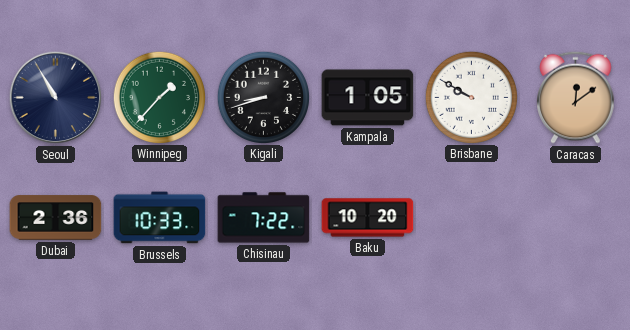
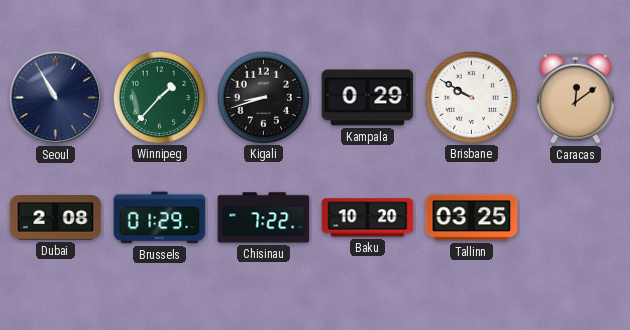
Kampala: 1:05 -> 0:29 (368, 98)
Dubai: 2:36 -> 2:08 (56, 218)
Brussels: 10:33 -> 01:29 (160, 218)
Tallinn: none -> 03:25 (472, 218)
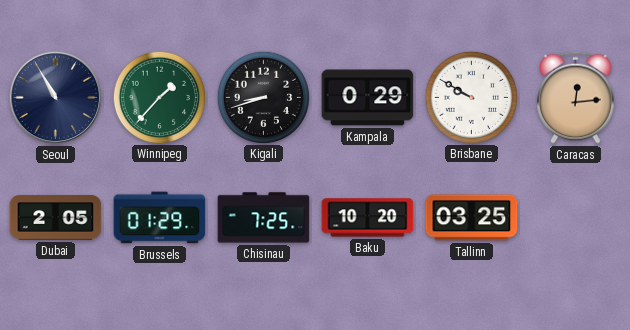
Caracas: 12:09 -> 12:14 (576, 97)
Dubai: 2:08 -> 2:05 (56, 218)
Chisinau: 7:22 -> 7:25 (264, 218)
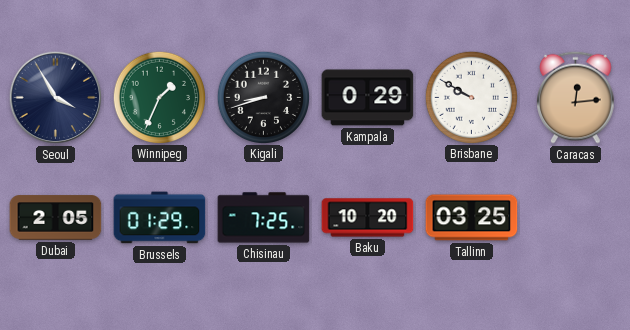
Seoul: 10:55 -> 3:55 (56, 98)
Winnipeg: 1:37 -> 1:34 (159, 97)
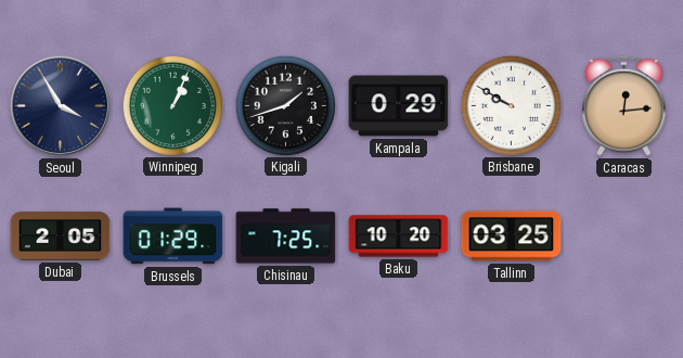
Winnipeg: 1:34 -> 1:04 (172, 105)
Kigali: 8:42 -> 1:42 (285, 105)
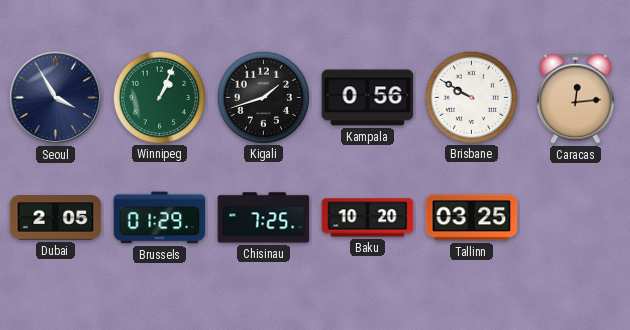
Kampala: 0:29 -> 0:56 (368, 98)
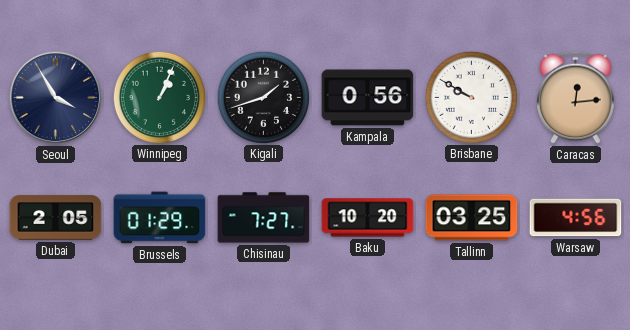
Chisinau: 7:25 -> 7:27 (264, 218)
Warsaw: none -> 4:56 (576, 218)
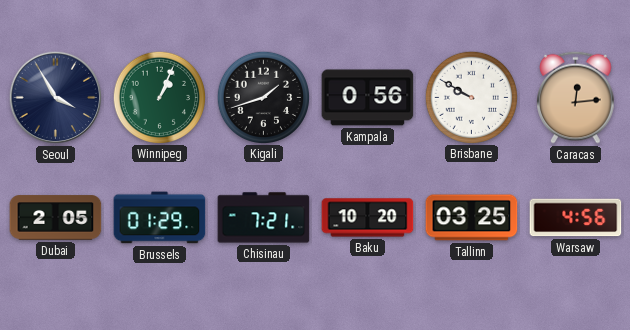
Chisinau: 7:27 -> 7:21 (264, 218)
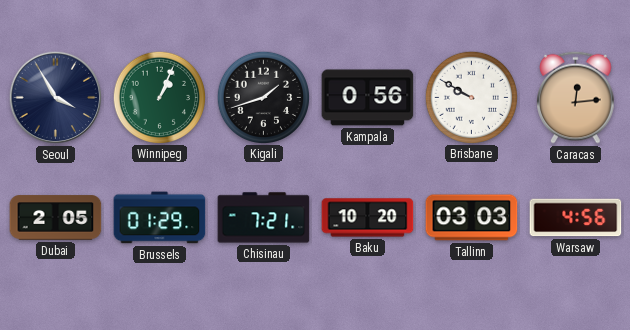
Tallinn: 03:25 -> 03:03 (472, 218)
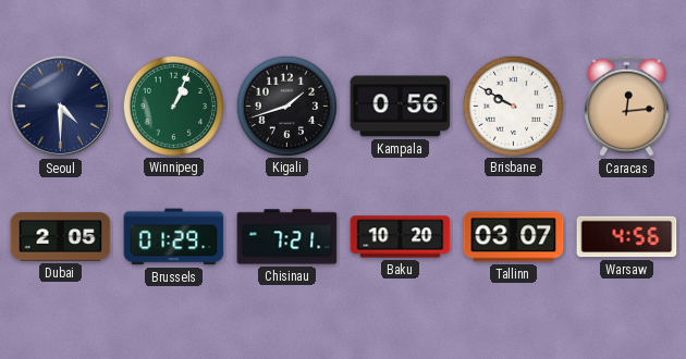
Seoul: 3:55 -> 4:30 (61, 107)
Tallinn: 03:03 -> 03:07 (514, 237)
